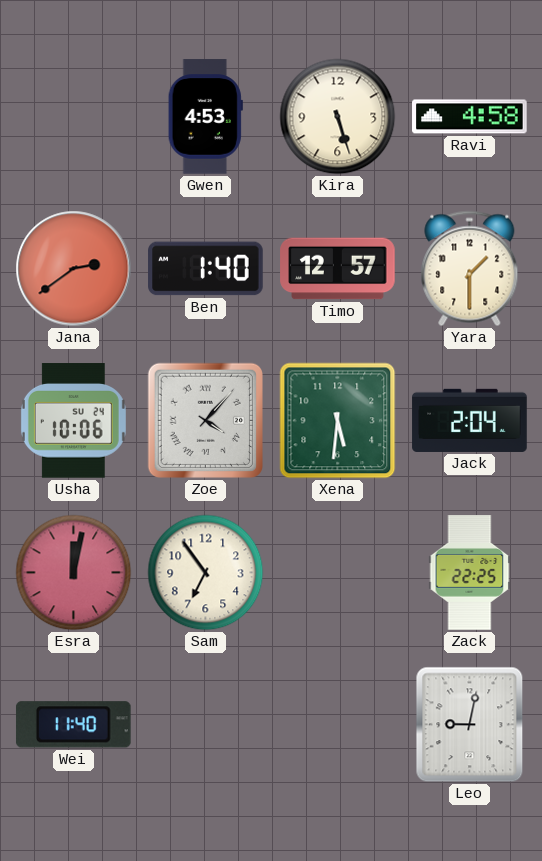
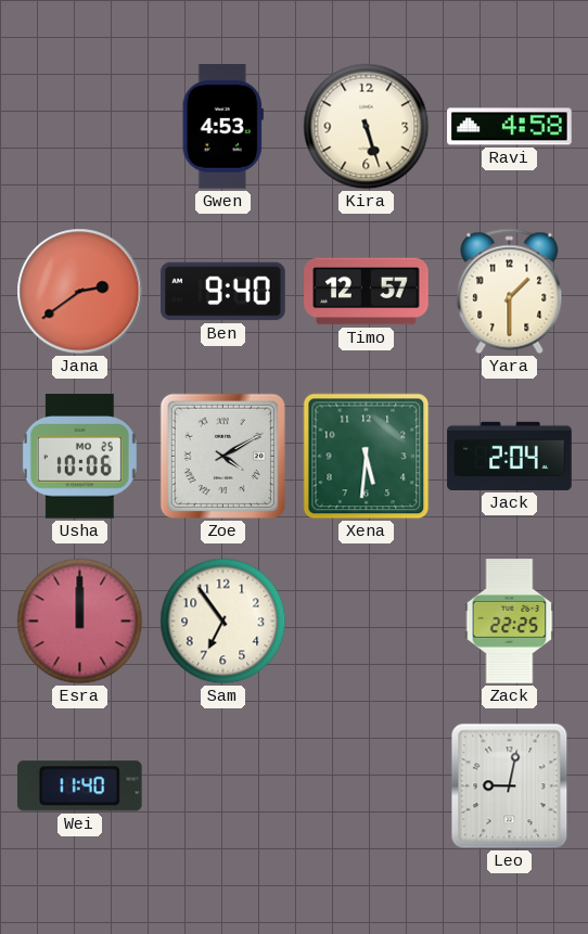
Ben: 1:40 -> 9:40 (223, 292)
Usha date: SU 24 -> MO 25 (79, 457)
Zoe: 4:07 -> 4:10 (222, 456)
Esra: 12:02 -> 12:00 (80, 622)
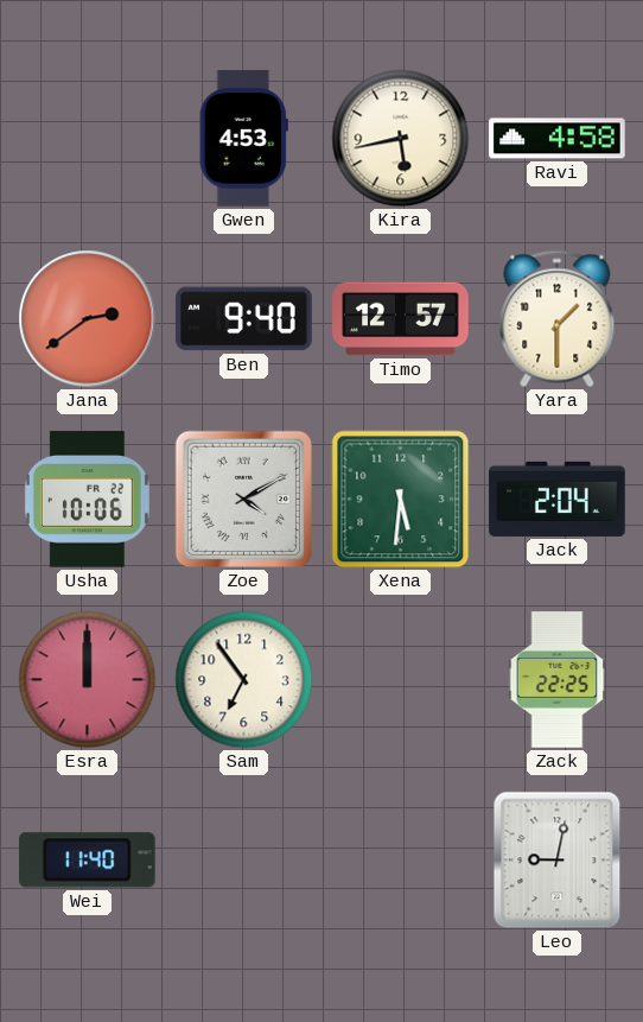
Kira: 5:27 -> 5:43 (401, 139)
Usha date: MO 25 -> FR 22 (87, 500)
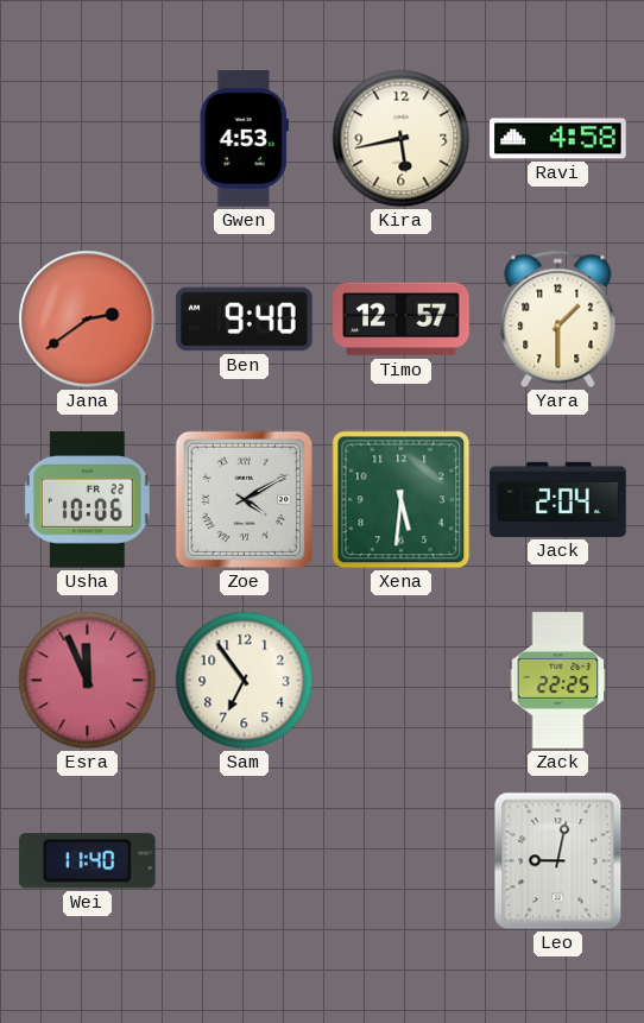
Esra: 12:00 -> 11:56 (88, 681)
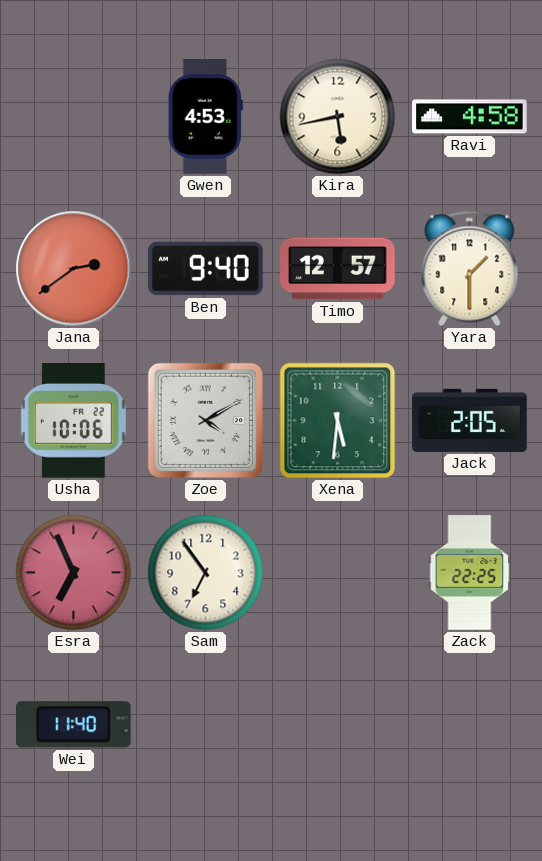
Jack: 2:04 -> 2:05 (470, 420)
Esra: 11:56 -> 6:56 (74, 573)
Leo: 9:02 -> none (558, 861)
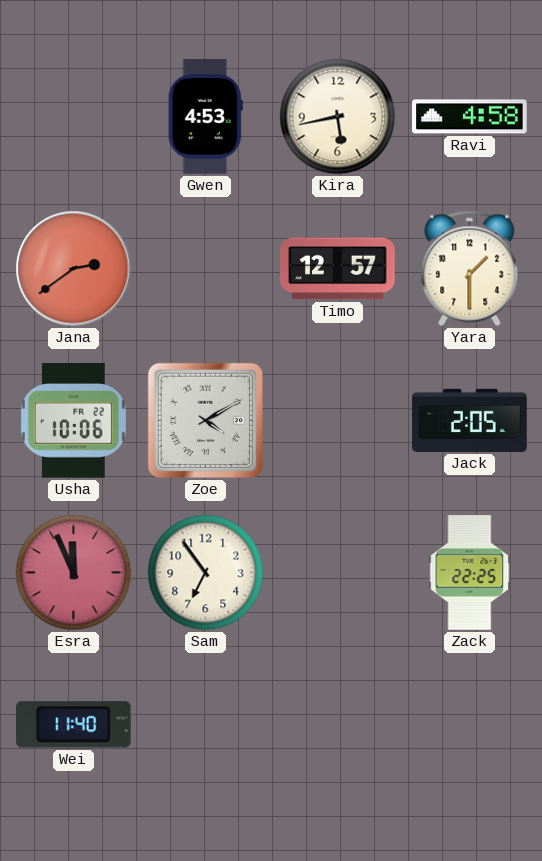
Ben: 9:40 -> none (206, 269)
Xena: 5:31 -> none (338, 421)
Esra: 6:56 -> 11:56 (74, 573)
